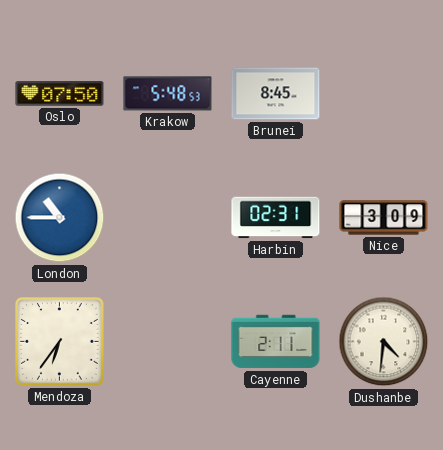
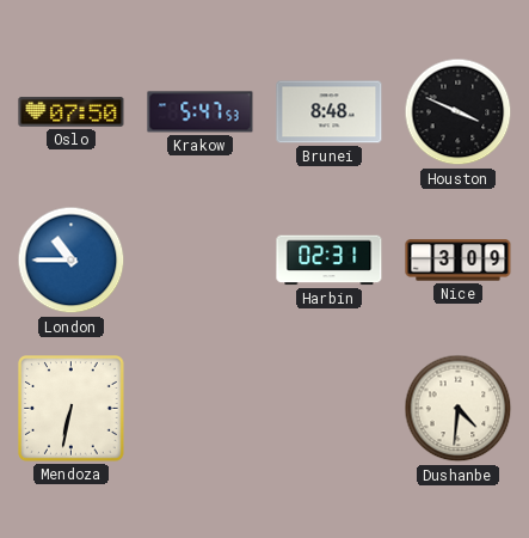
Krakow: 5:48 -> 5:47 (201, 112)
Brunei: 8:45 -> 8:48 (330, 112)
Houston: none -> 3:49 (459, 112)
Mendoza: 6:36 -> 6:32 (72, 409)
Cayenne: 2:11 -> none (276, 342)
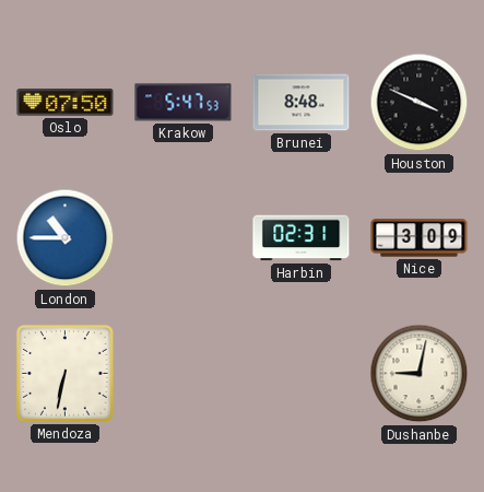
Dushanbe: 4:31 -> 9:02 (420, 374)
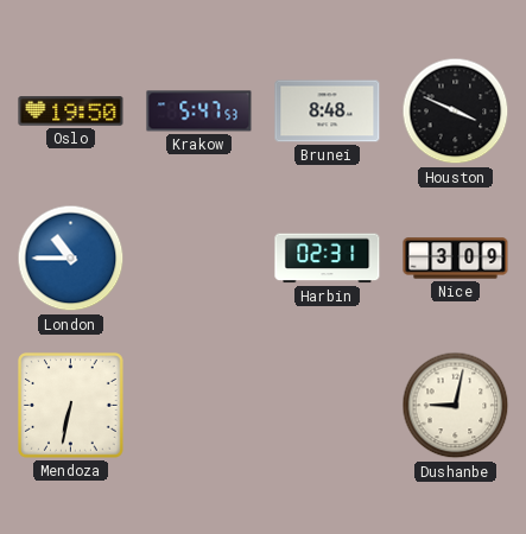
Oslo: 07:50 -> 19:50 (71, 112)
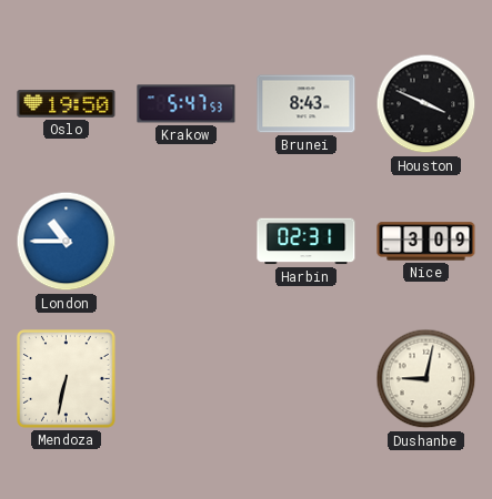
Brunei: 8:48 -> 8:43 (307, 104)
